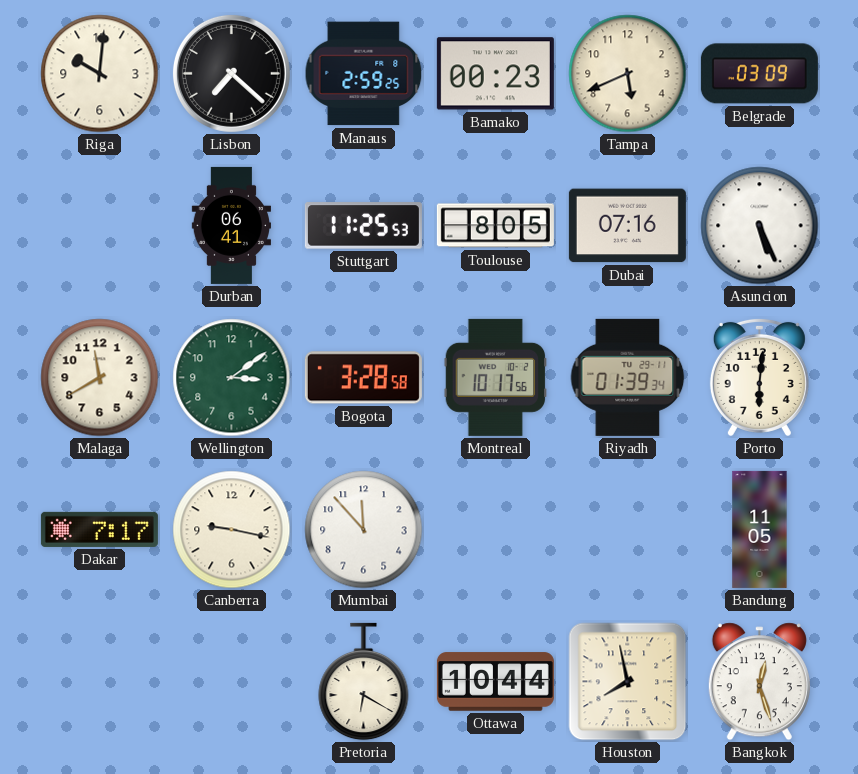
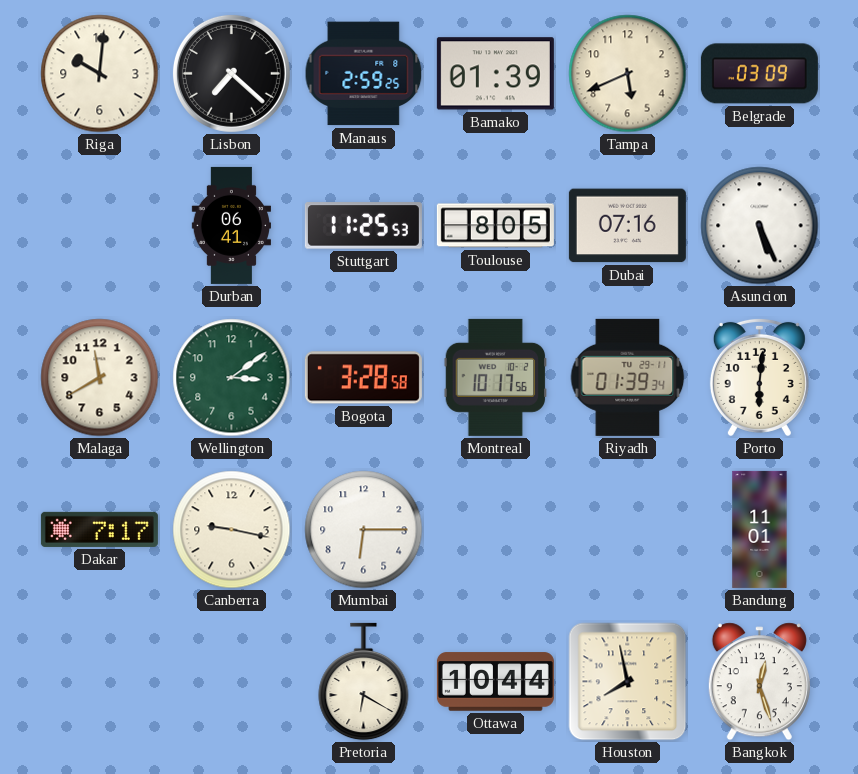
Bamako: 00:23 -> 01:39 (495, 74)
Mumbai: 11:53 -> 6:15 (364, 530)
Bandung: 11:05 -> 11:01 (760, 529)
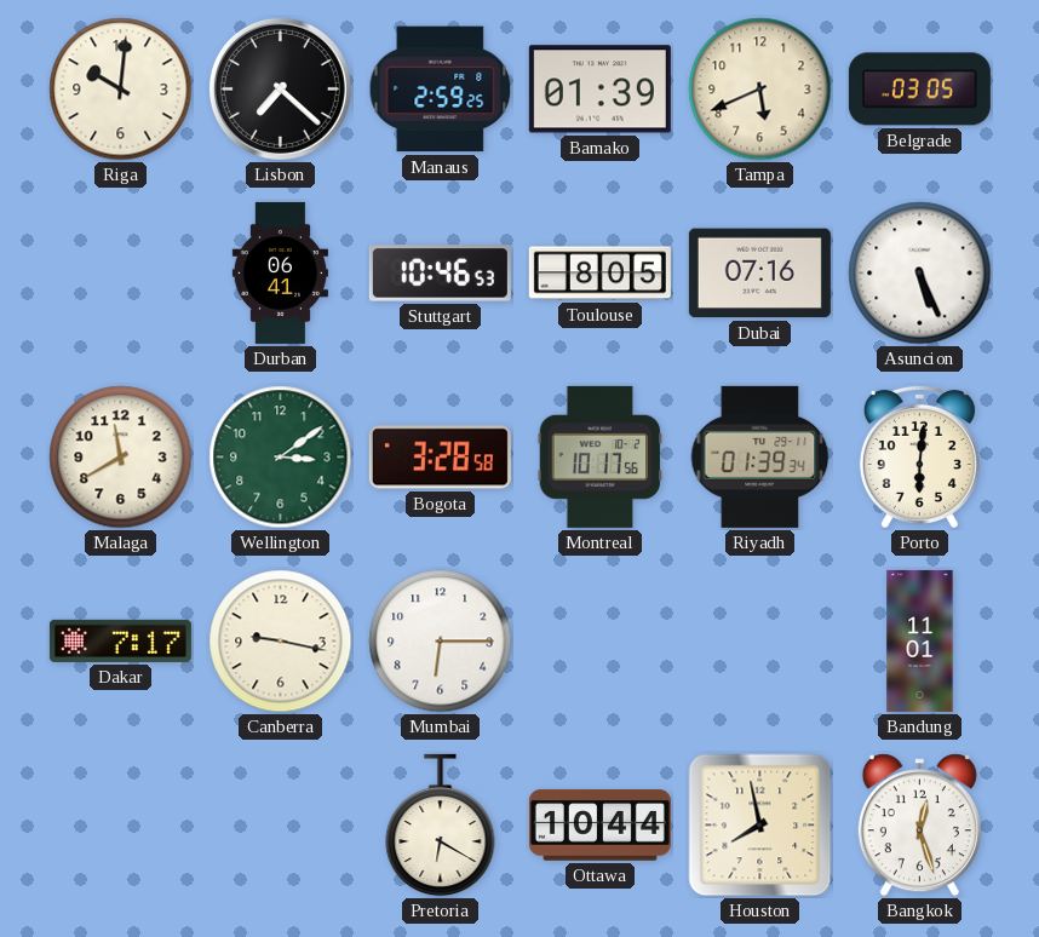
Belgrade: 03:09 -> 03:05 (919, 90)
Stuttgart: 11:25 -> 10:46 (440, 274)
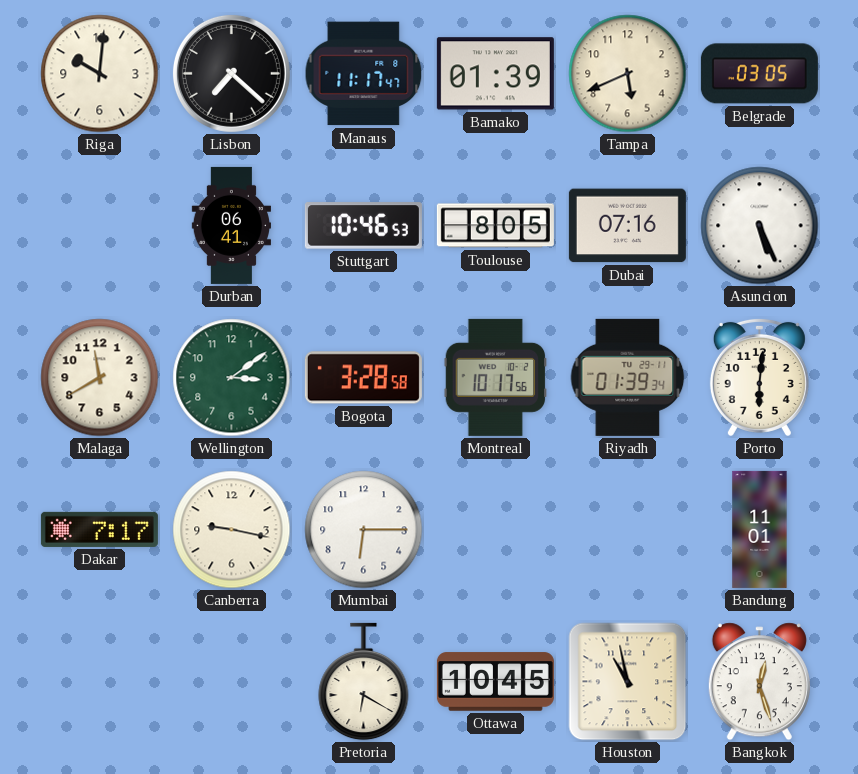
Manaus: 2:59 -> 11:17 (364, 74)
Ottawa: 10:44 -> 10:45 (495, 682)
Houston: 7:58 -> 10:58 (628, 682)
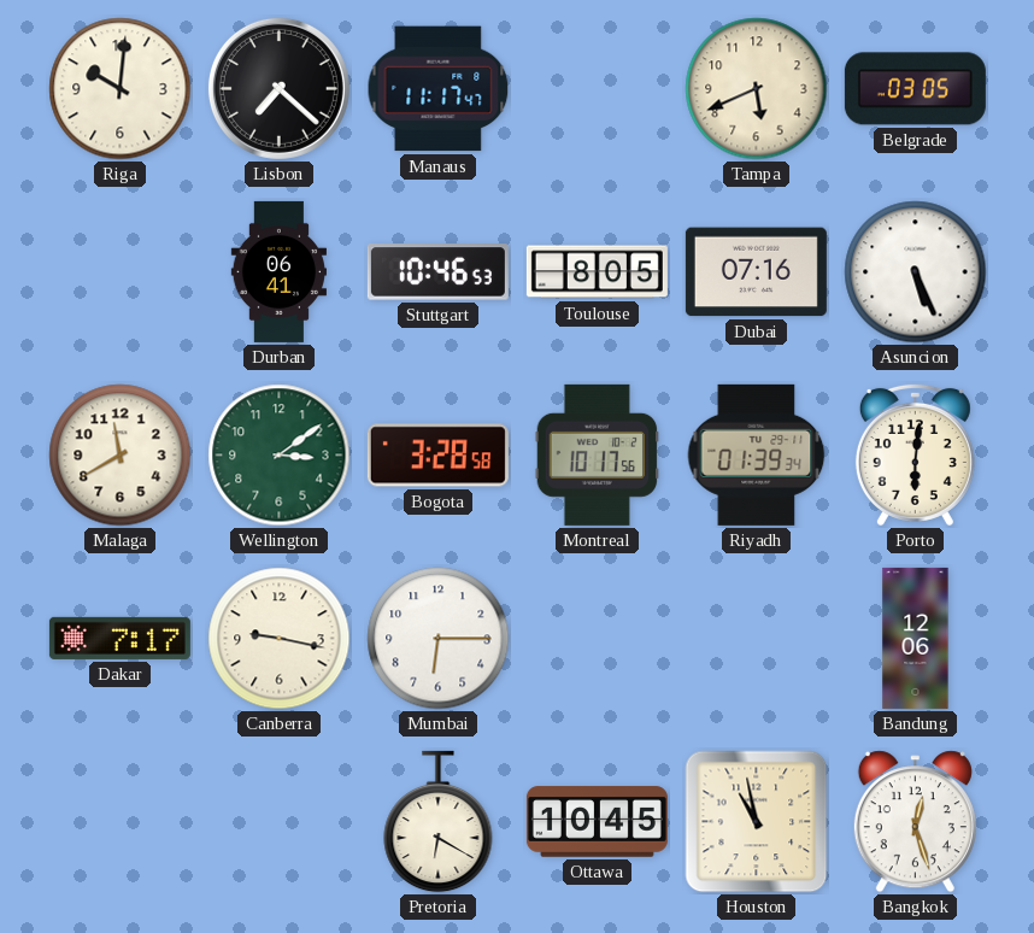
Bamako: 01:39 -> none (495, 74)
Bandung: 11:01 -> 12:06 (916, 638)
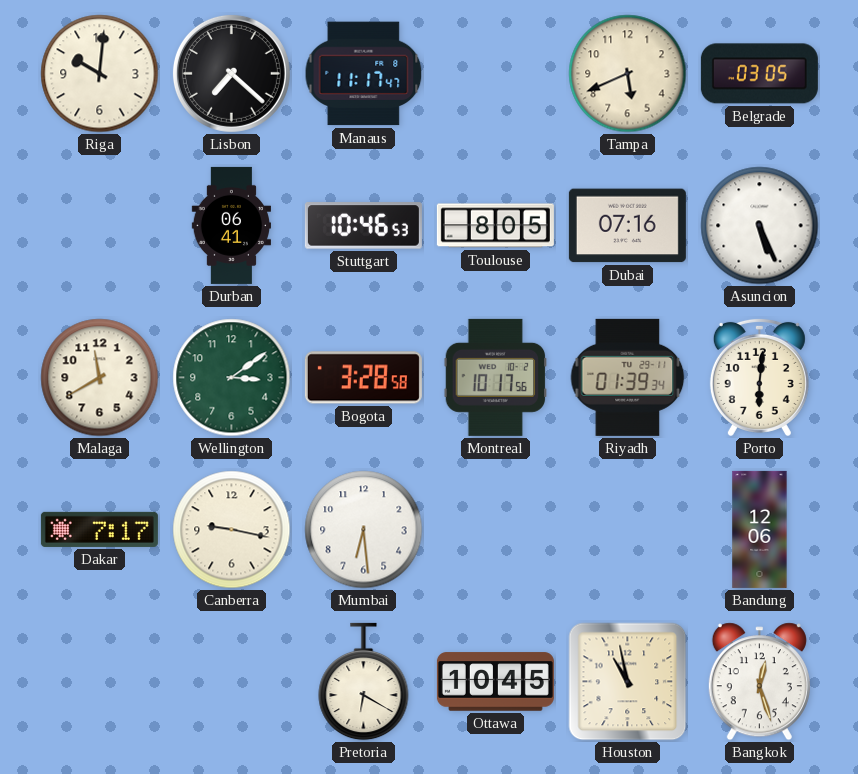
Mumbai: 6:15 -> 6:29 (364, 530)
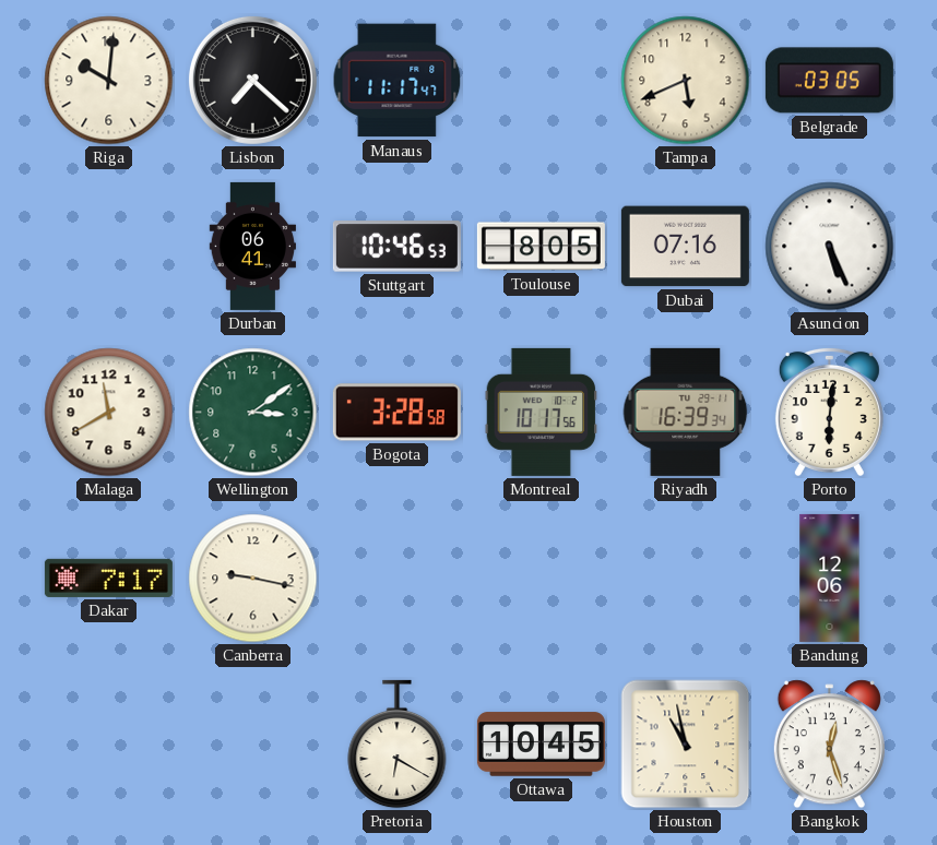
Riyadh: 01:39 -> 16:39 (686, 412)
Mumbai: 6:29 -> none (364, 530)
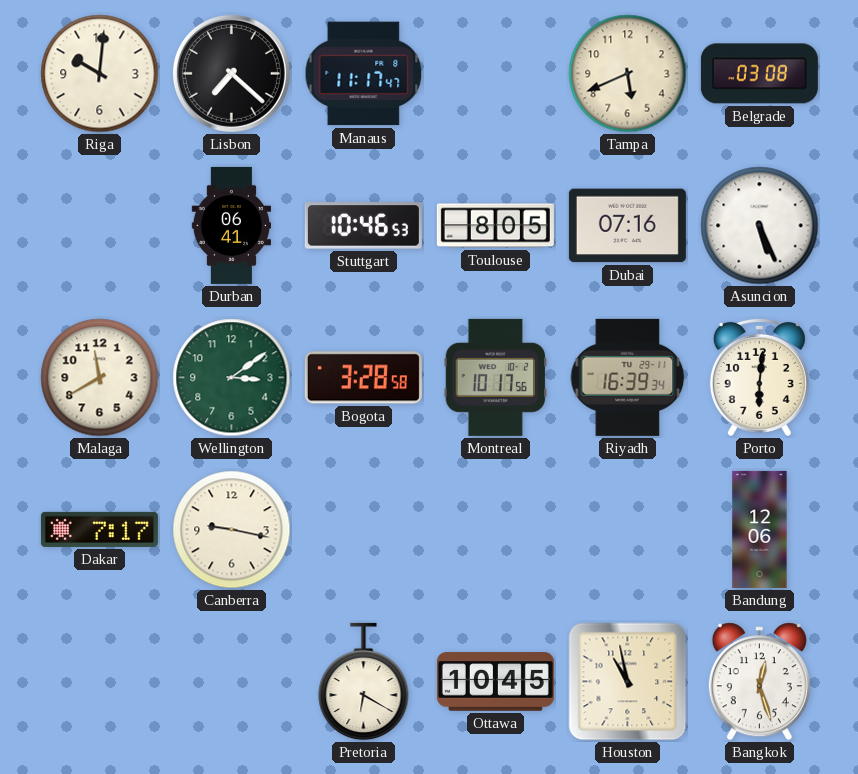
Belgrade: 03:05 -> 03:08 (759, 74)
